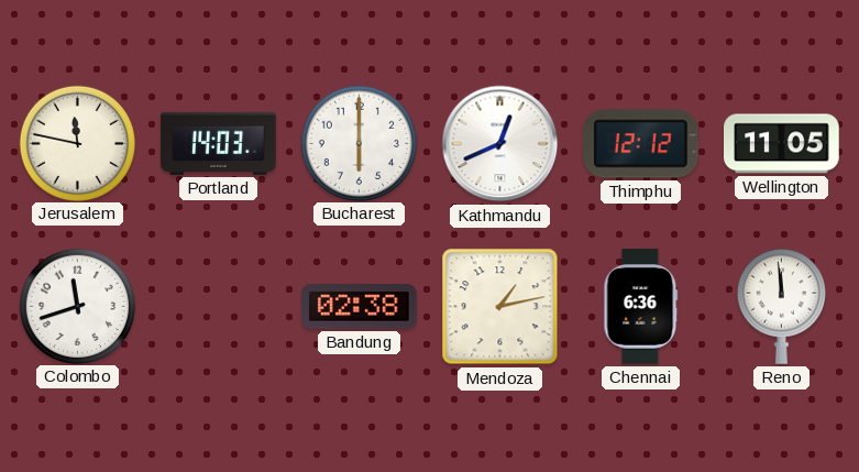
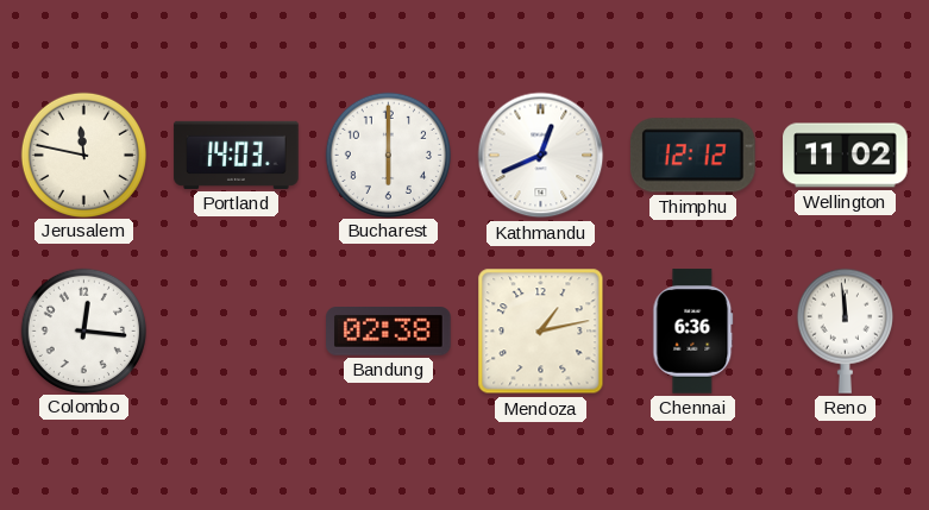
Wellington: 11:05 -> 11:02 (846, 156)
Colombo: 11:42 -> 12:16 (83, 330)
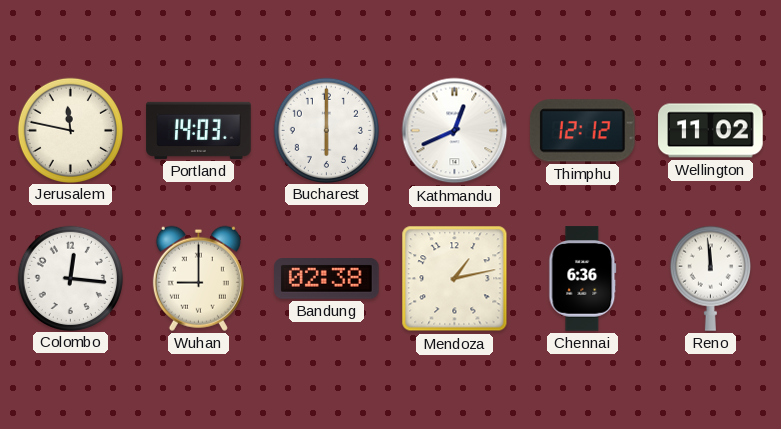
Wuhan: none -> 9:00 (198, 278)
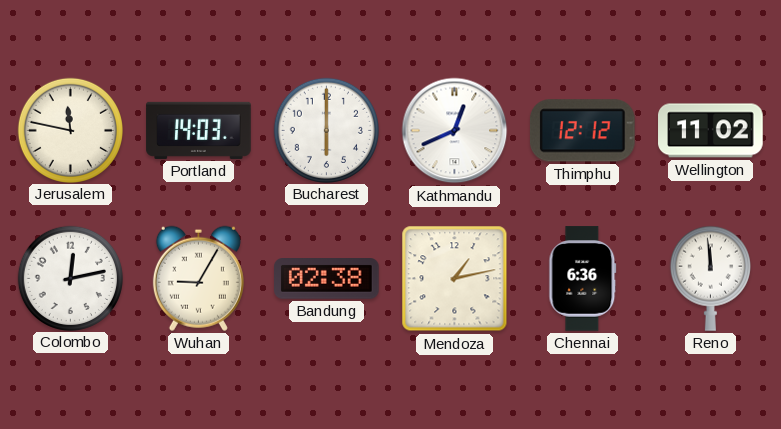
Colombo: 12:16 -> 12:13 (70, 278)
Wuhan: 9:00 -> 9:05 (198, 278)
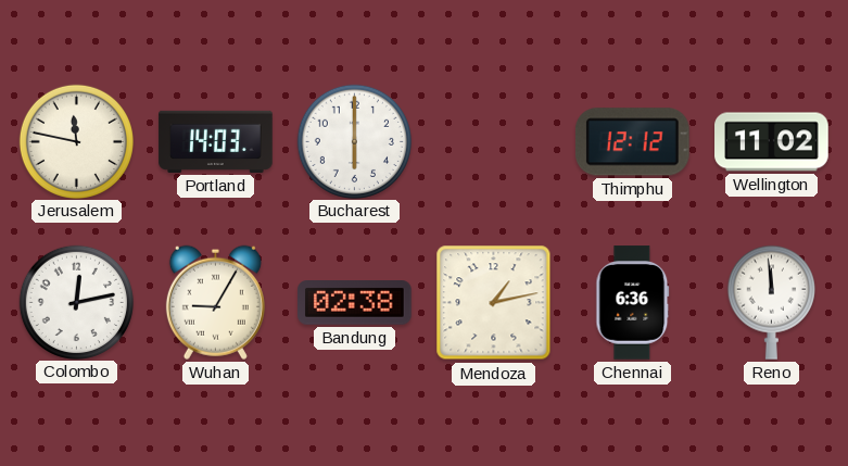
Kathmandu: 12:41 -> none (455, 131)
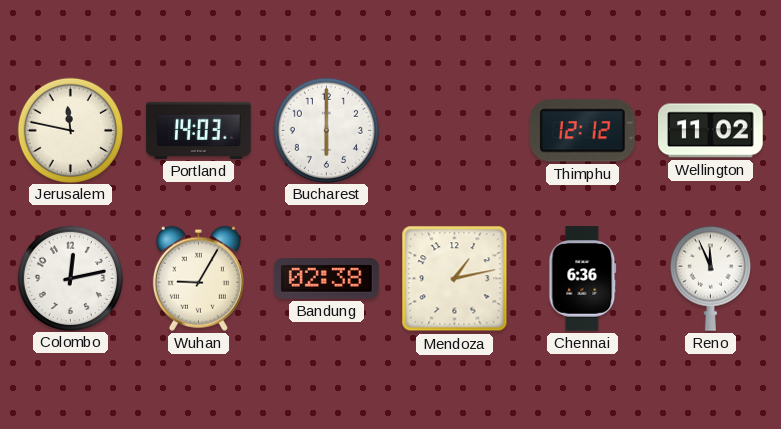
Reno: 11:59 -> 11:56 (710, 278)
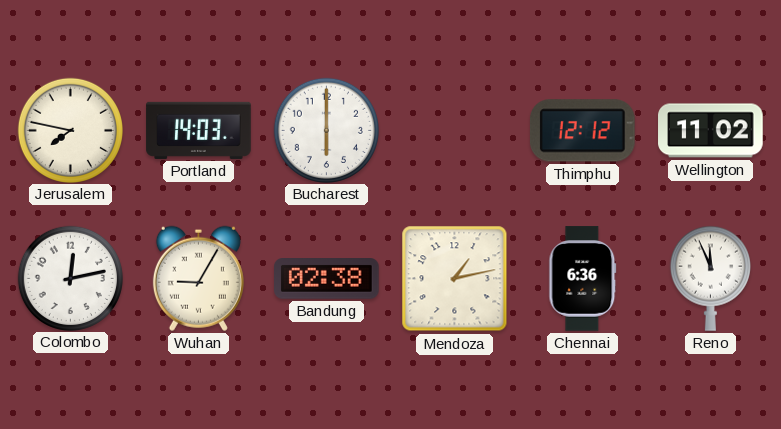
Jerusalem: 11:47 -> 7:47 (70, 130)
